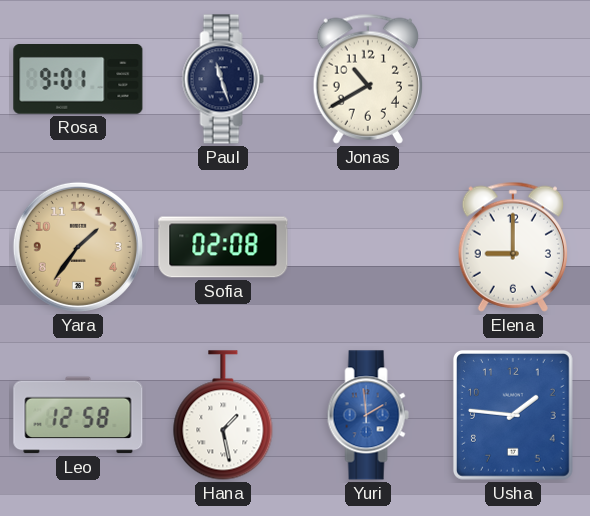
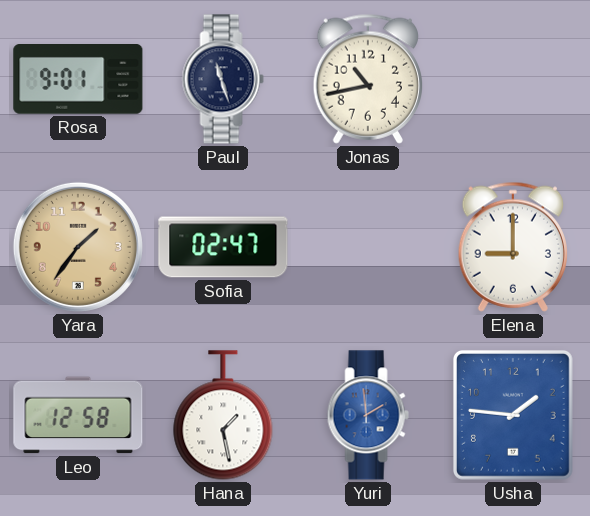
Jonas: 10:40 -> 10:43 (367, 79)
Sofia: 02:08 -> 02:47 (223, 247)
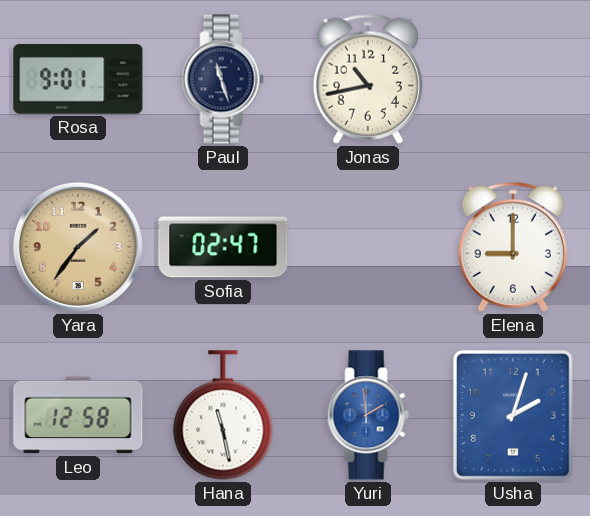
Hana: 1:28 -> 11:28 (223, 415)
Usha: 1:46 -> 2:03 (513, 415)
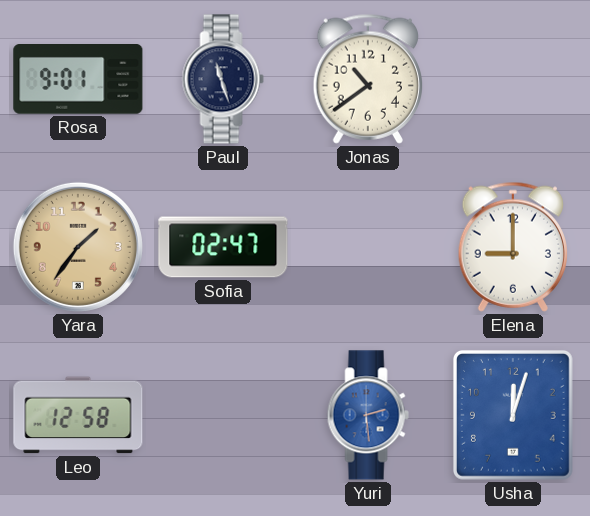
Jonas: 10:43 -> 10:39 (367, 79)
Hana: 11:28 -> none (223, 415)
Yuri: 1:59 -> 2:29 (368, 415)
Usha: 2:03 -> 12:03 (513, 415)
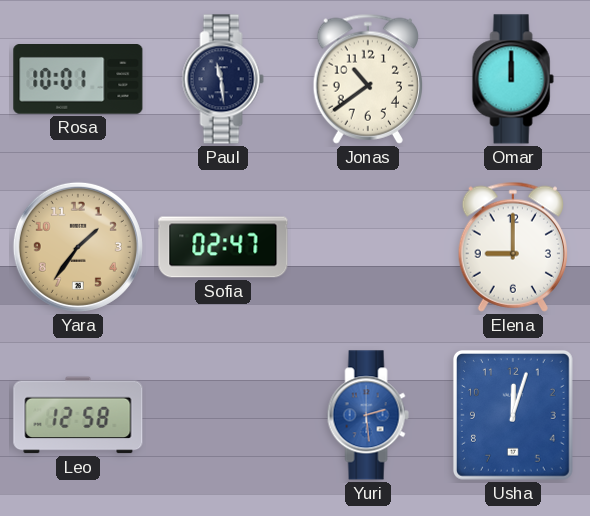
Rosa: 9:01 -> 10:01 (78, 80)
Paul: 11:27 -> 11:29 (223, 79)
Omar: none -> 12:00 (513, 79)
